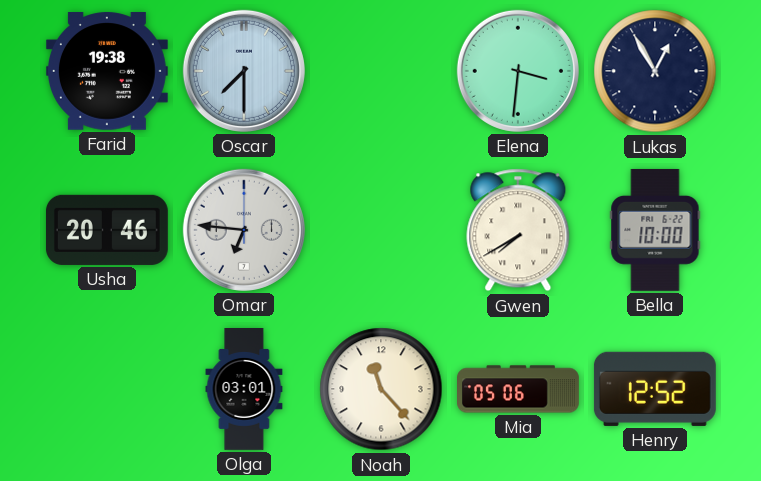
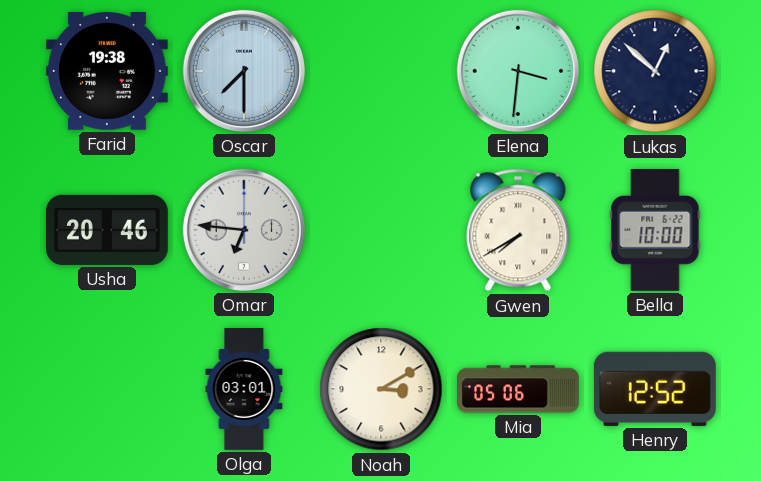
Lukas: 12:55 -> 12:52 (655, 71)
Noah: 11:23 -> 3:10 (381, 389)
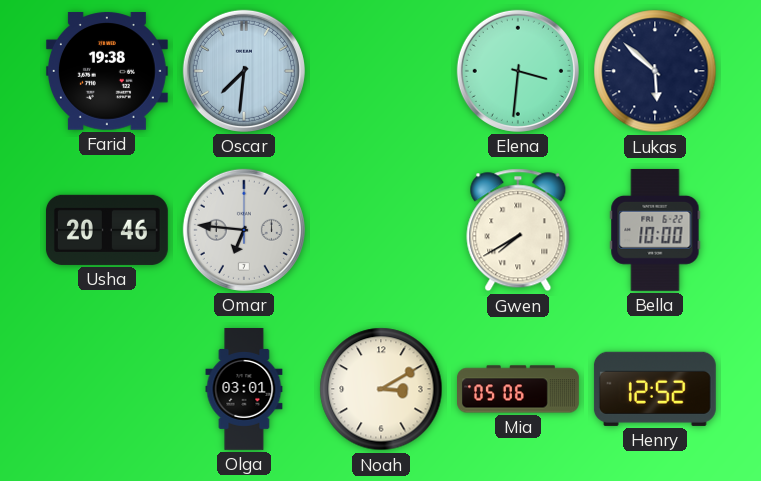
Oscar: 7:30 -> 7:31 (244, 71)
Lukas: 12:52 -> 5:52 (655, 71)
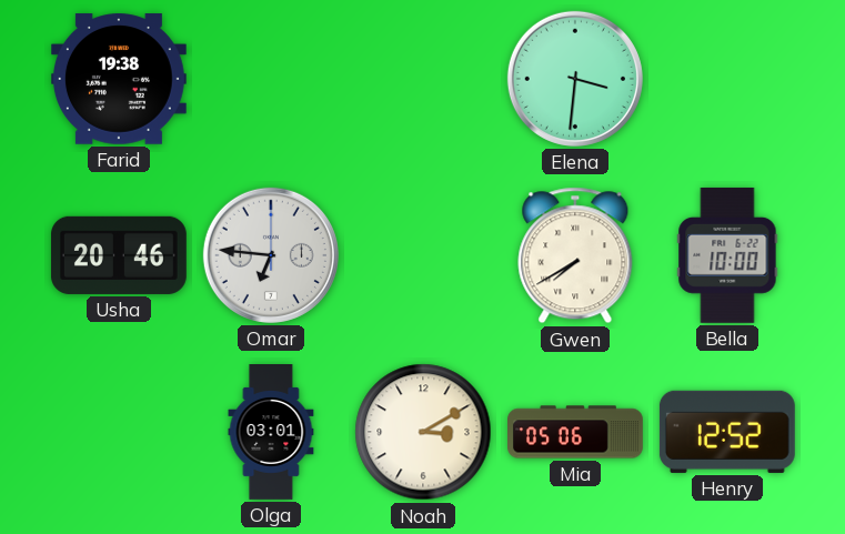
Oscar: 7:31 -> none (244, 71)
Lukas: 5:52 -> none (655, 71)
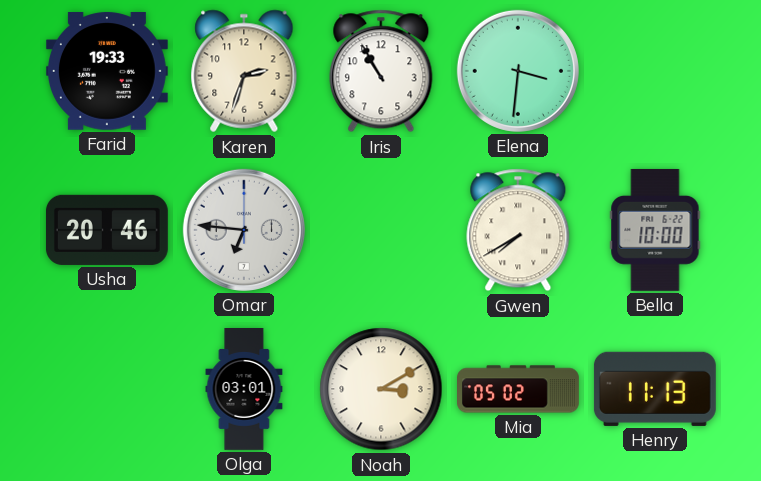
Farid: 19:38 -> 19:33 (107, 71)
Karen: none -> 2:33 (244, 71)
Iris: none -> 10:55 (381, 71)
Mia: 05:06 -> 05:02 (519, 389)
Henry: 12:52 -> 11:13 (655, 389)
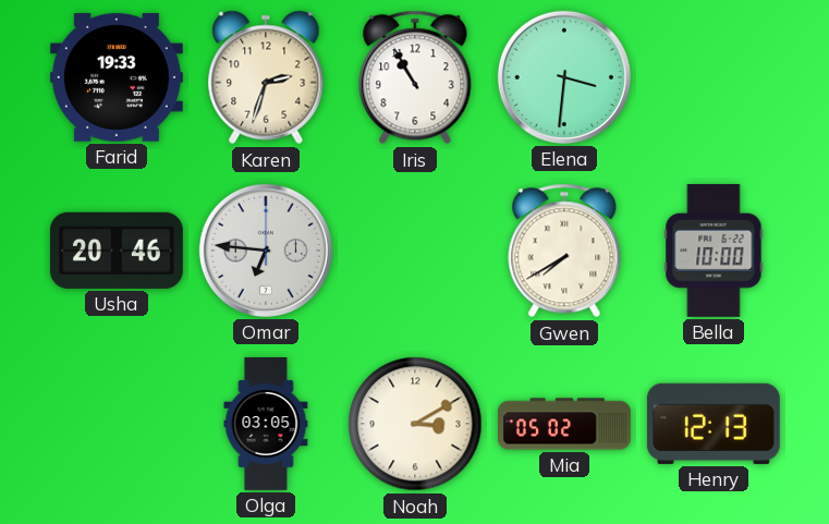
Olga: 03:01 -> 03:05 (266, 425)
Henry: 11:13 -> 12:13 (714, 424)
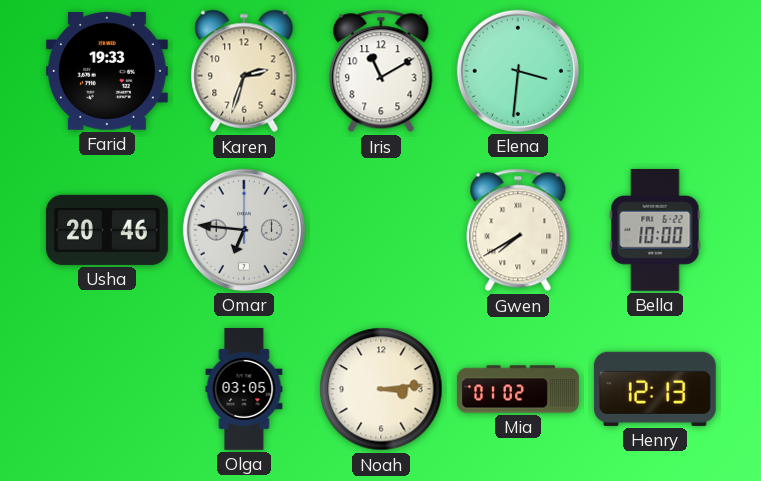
Iris: 10:55 -> 11:10 (381, 71)
Noah: 3:10 -> 3:14 (381, 389)
Mia: 05:02 -> 01:02 (519, 389)
